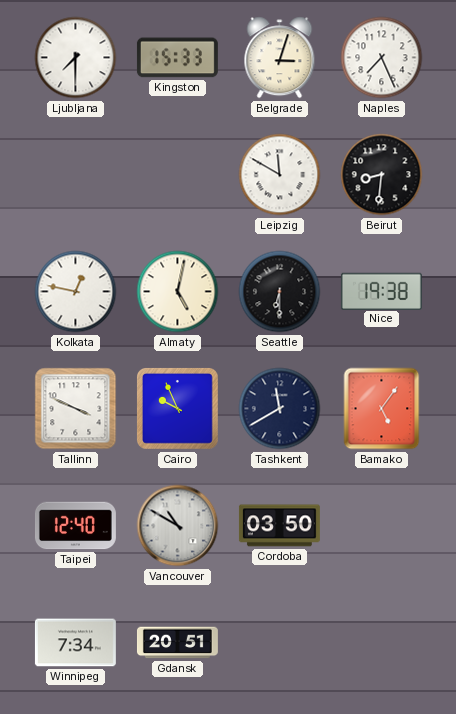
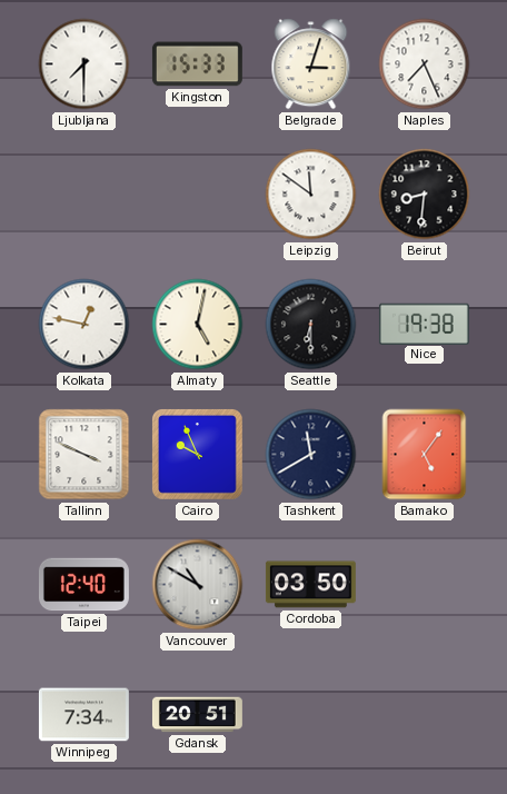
Leipzig: 11:50 -> 11:51 (311, 195)
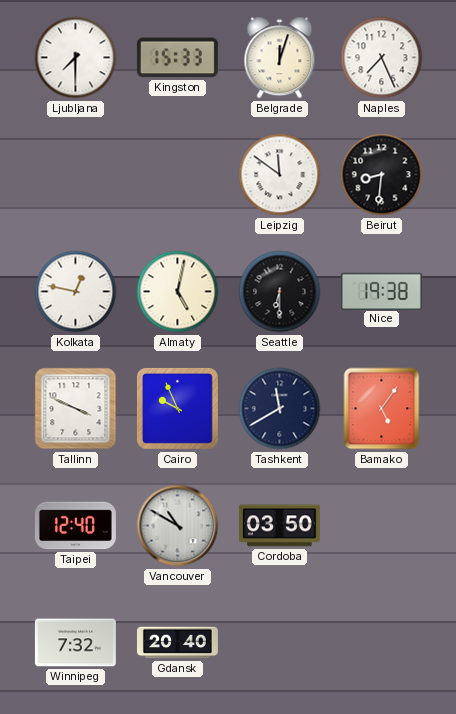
Belgrade: 3:03 -> 12:03 (280, 58)
Winnipeg: 7:34 -> 7:32 (75, 643)
Gdansk: 20:51 -> 20:40 (177, 643)
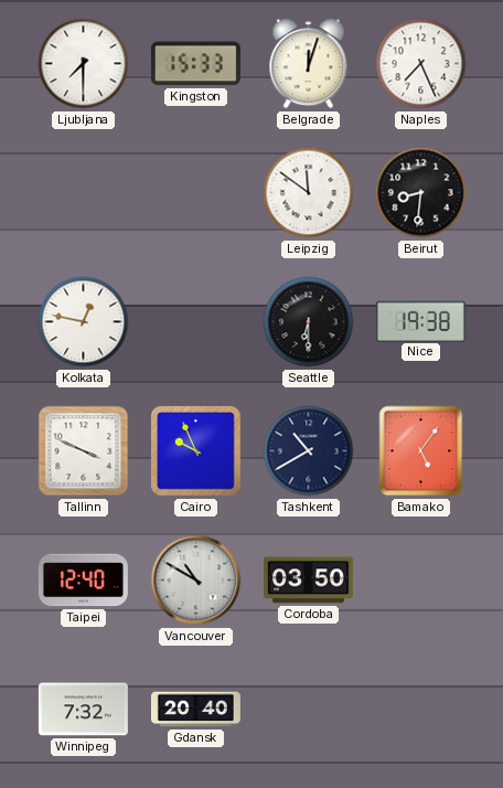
Almaty: 5:02 -> none (178, 292)
Tashkent: 11:40 -> 10:40 (309, 451)
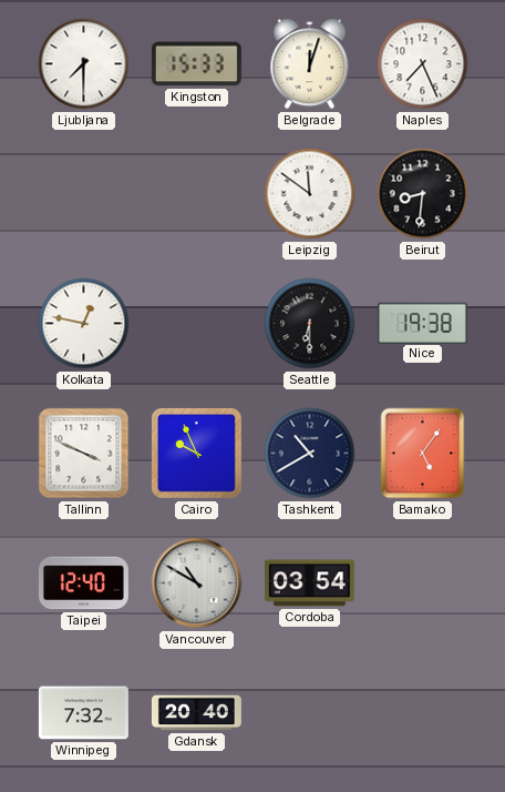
Cordoba: 03:50 -> 03:54 (309, 583)
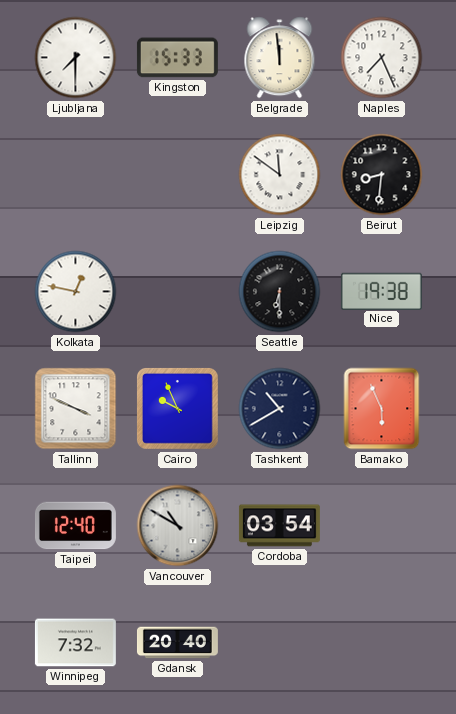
Belgrade: 12:03 -> 11:59 (280, 58)
Bamako: 5:06 -> 5:56 (382, 409)
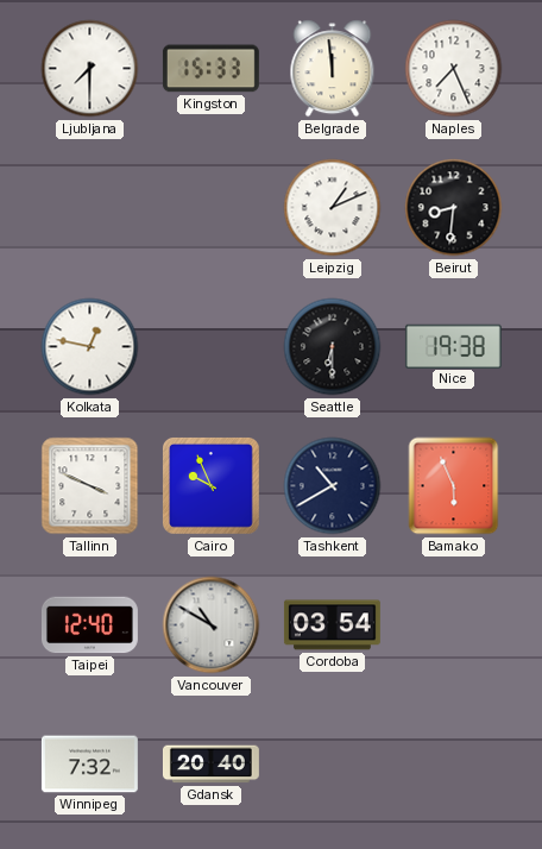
Leipzig: 11:51 -> 1:11 (333, 208)
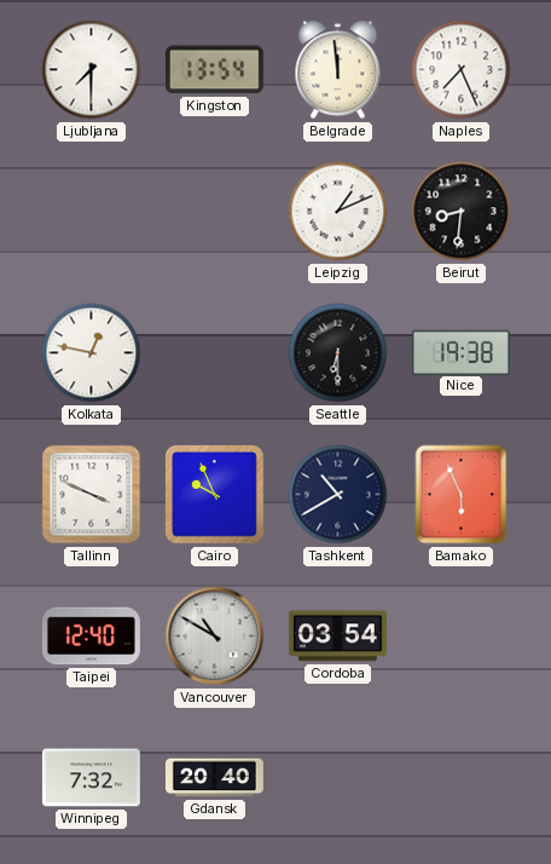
Kingston: 15:33 -> 13:54 (214, 70)
